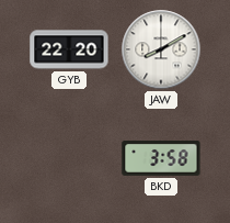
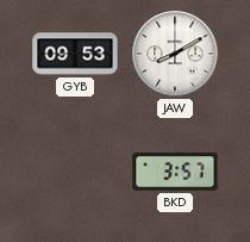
GYB: 22:20 -> 09:53 (75, 54)
BKD: 3:58 -> 3:57 (175, 173)
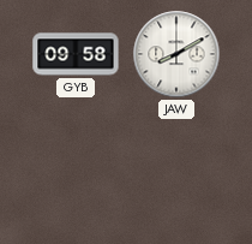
GYB: 09:53 -> 09:58 (76, 54)
BKD: 3:57 -> none (175, 173)
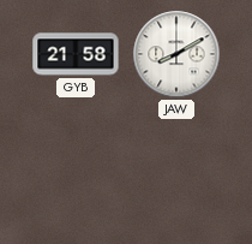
GYB: 09:58 -> 21:58 (76, 54)
